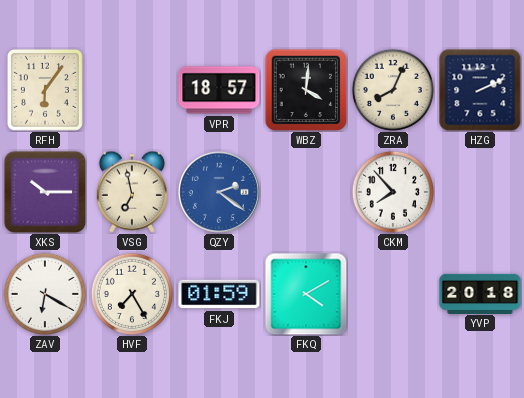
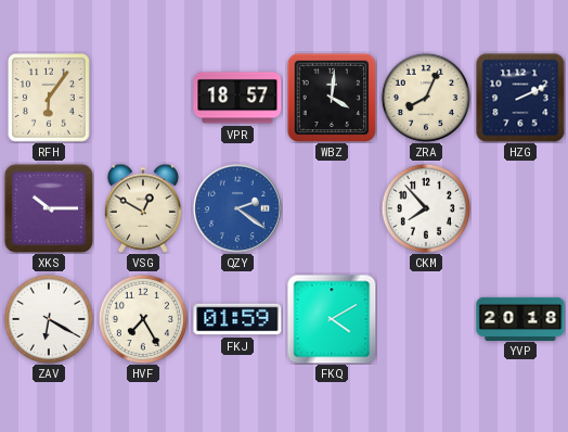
VSG: 6:58 -> 12:50 (143, 208)
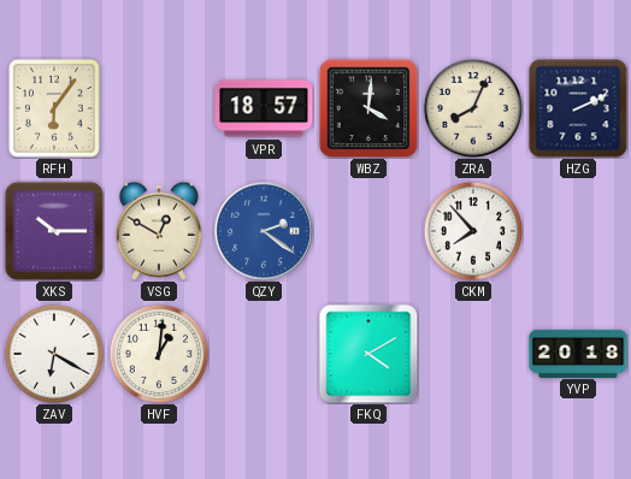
HVF: 7:25 -> 1:01 (158, 353)
FKJ: 01:59 -> none (237, 319)
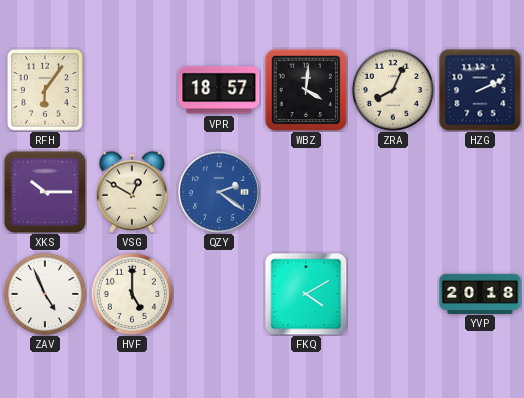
CKM: 7:53 -> none (472, 230)
ZAV: 6:20 -> 4:56 (44, 293)
HVF: 1:01 -> 5:00 (131, 293)
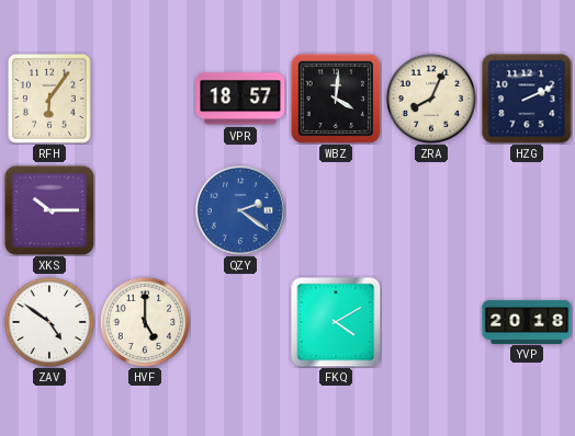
VSG: 12:50 -> none (132, 192)
ZAV: 4:56 -> 4:51 (48, 321)
